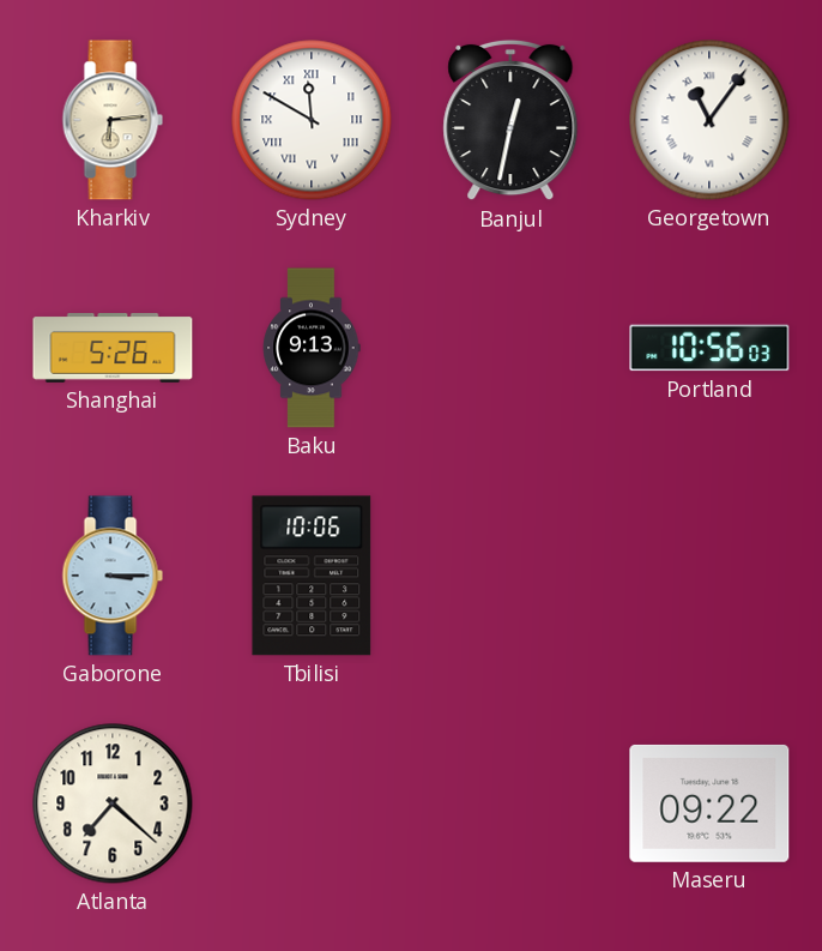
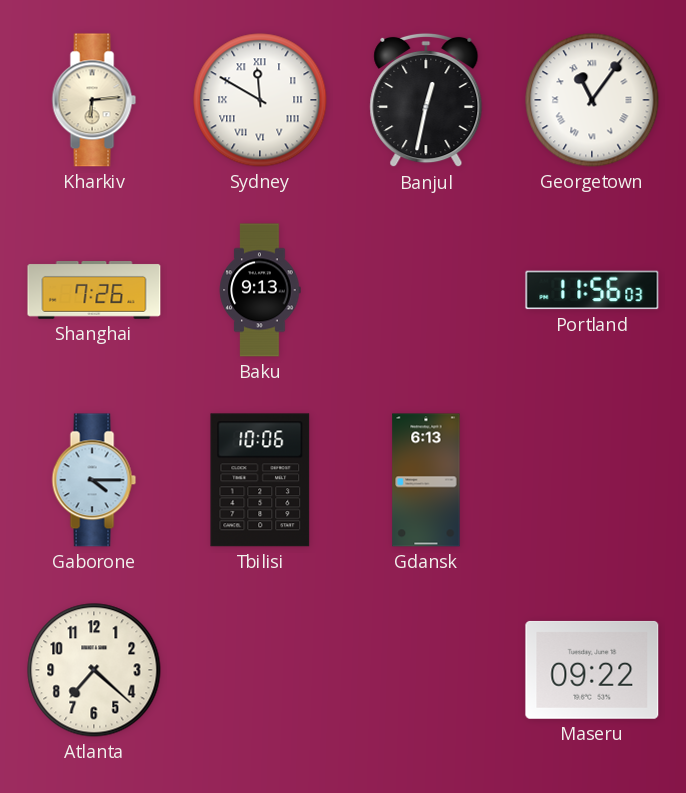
Shanghai: 5:26 -> 7:26 (94, 291)
Portland: 10:56 -> 11:56 (592, 290)
Gaborone: 3:15 -> 4:15 (94, 480)
Gdansk: none -> 6:13 (426, 480)
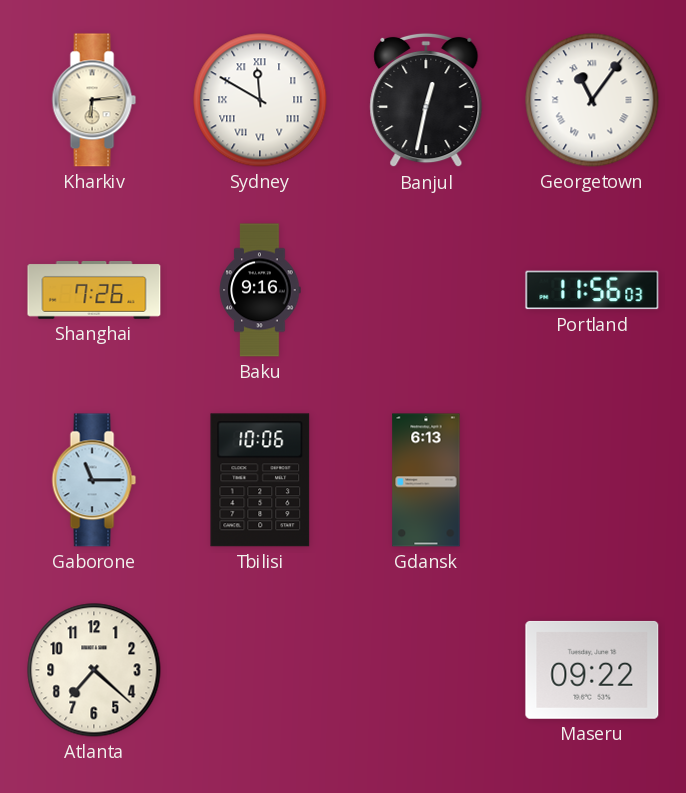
Baku: 9:13 -> 9:16 (260, 290)
Gaborone: 4:15 -> 11:15 (94, 480)
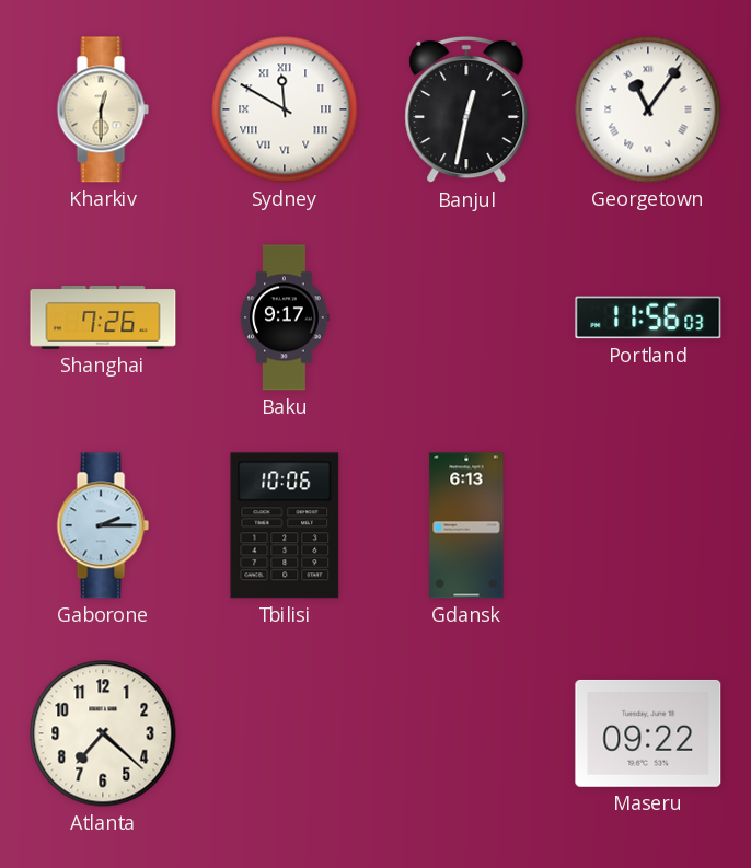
Kharkiv: 6:14 -> 12:30 (103, 109)
Baku: 9:16 -> 9:17 (285, 317)
Gaborone: 11:15 -> 2:15 (103, 525)
